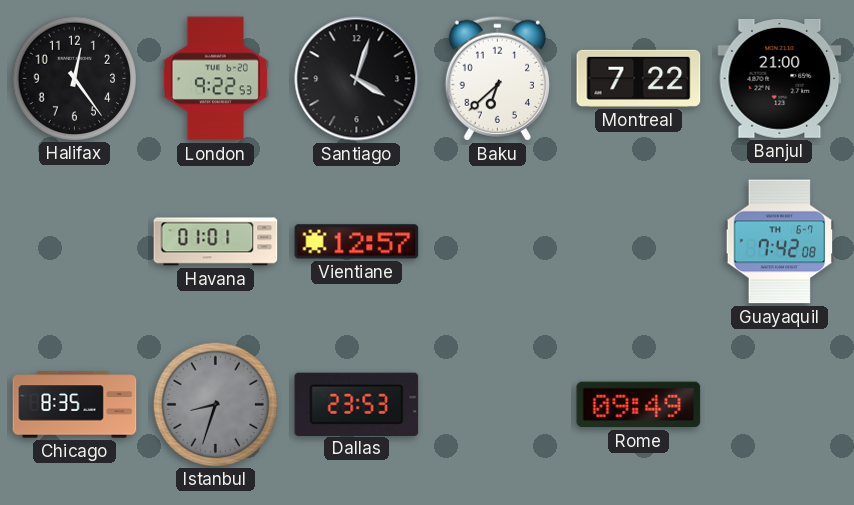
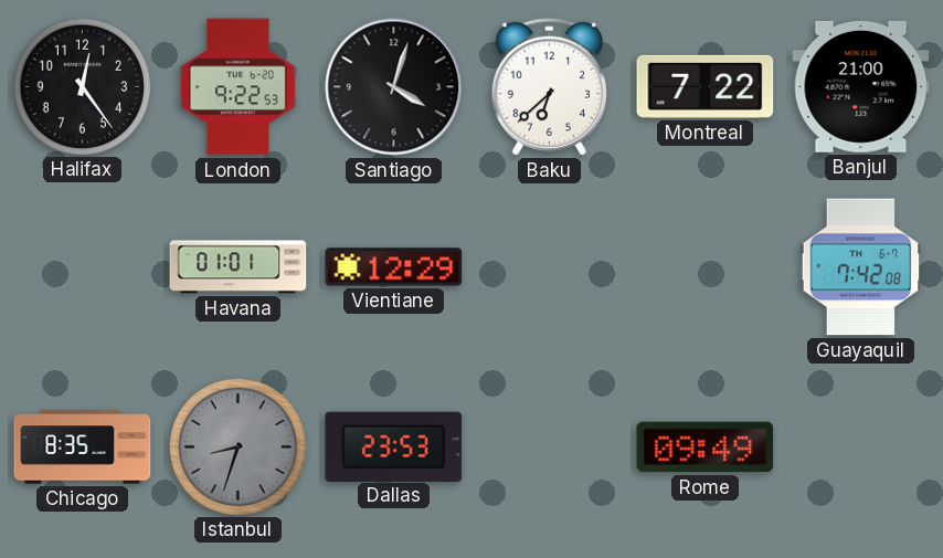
Vientiane: 12:57 -> 12:29 (394, 267)
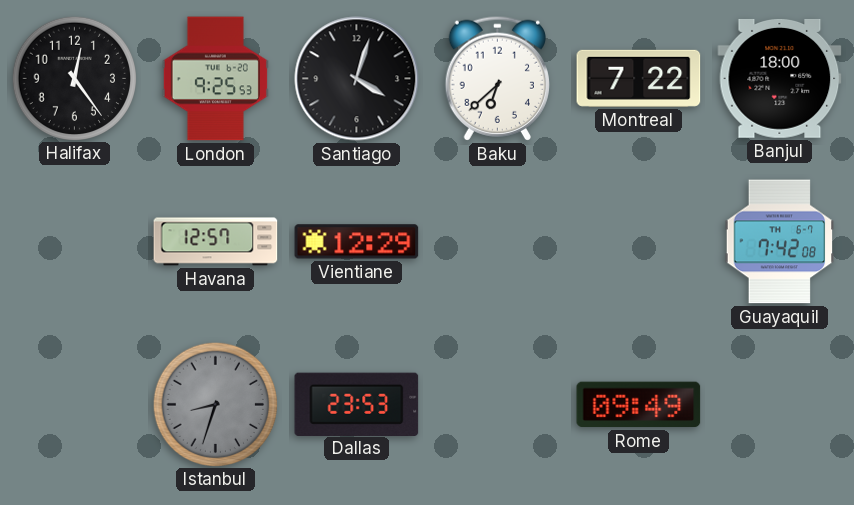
London: 9:22 -> 9:25 (215, 79)
Banjul: 21:00 -> 18:00 (780, 78)
Havana: 01:01 -> 12:57 (216, 242)
Chicago: 8:35 -> none (83, 448)
